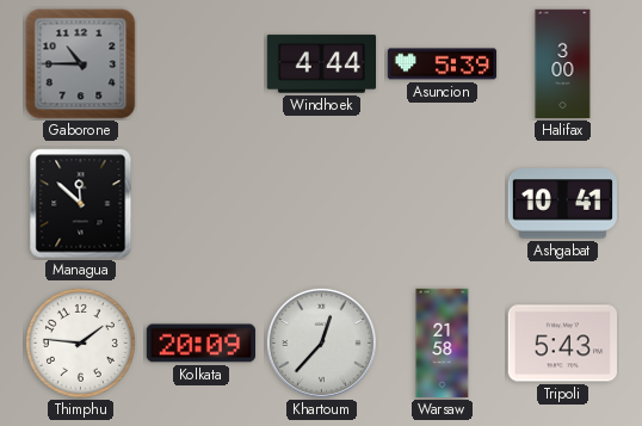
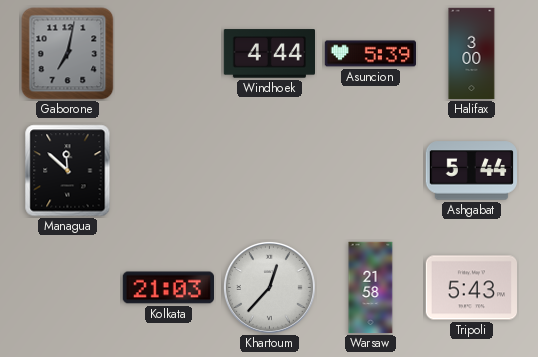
Gaborone: 10:45 -> 7:02 (68, 54)
Ashgabat: 10:41 -> 5:44 (471, 171)
Thimphu: 1:46 -> none (80, 342)
Kolkata: 20:09 -> 21:03 (168, 288)
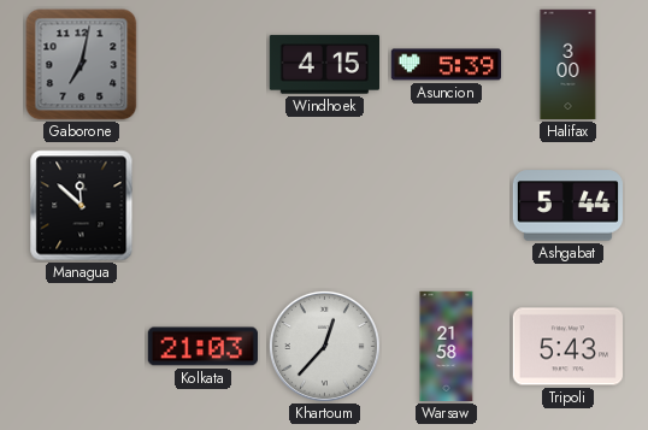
Windhoek: 4:44 -> 4:15 (324, 65)
